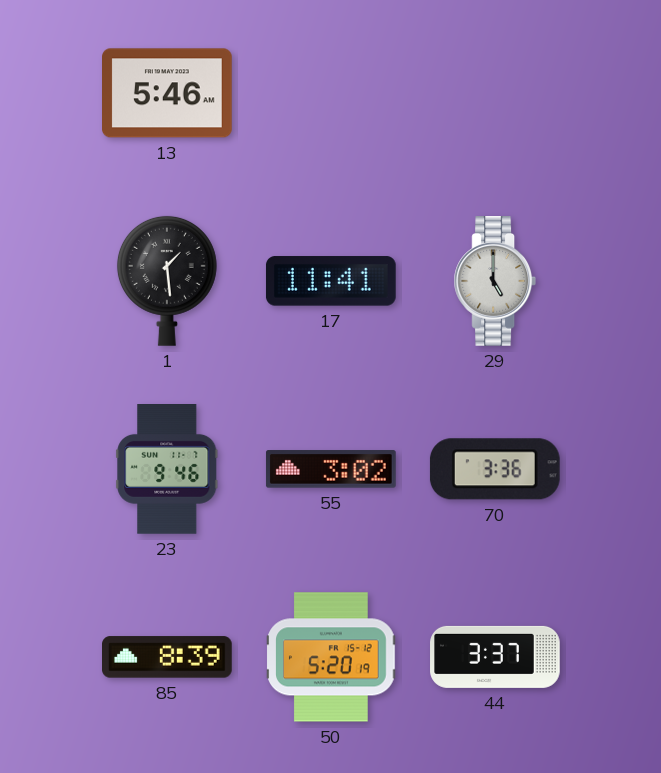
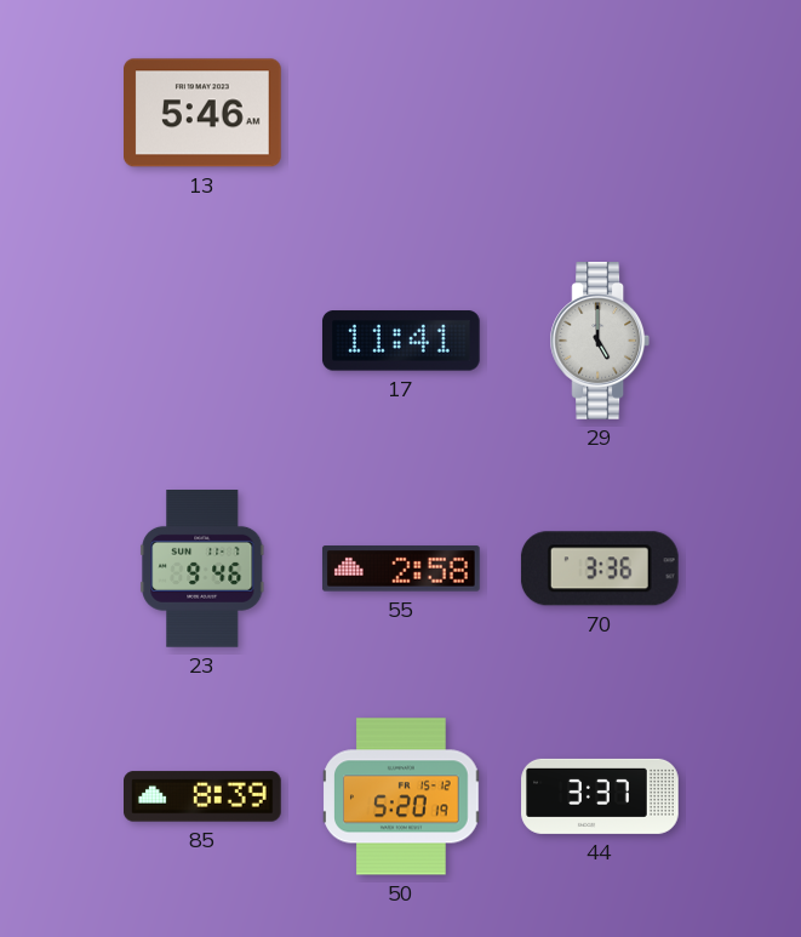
1: 1:29 -> none (167, 281)
55: 3:02 -> 2:58 (401, 569)
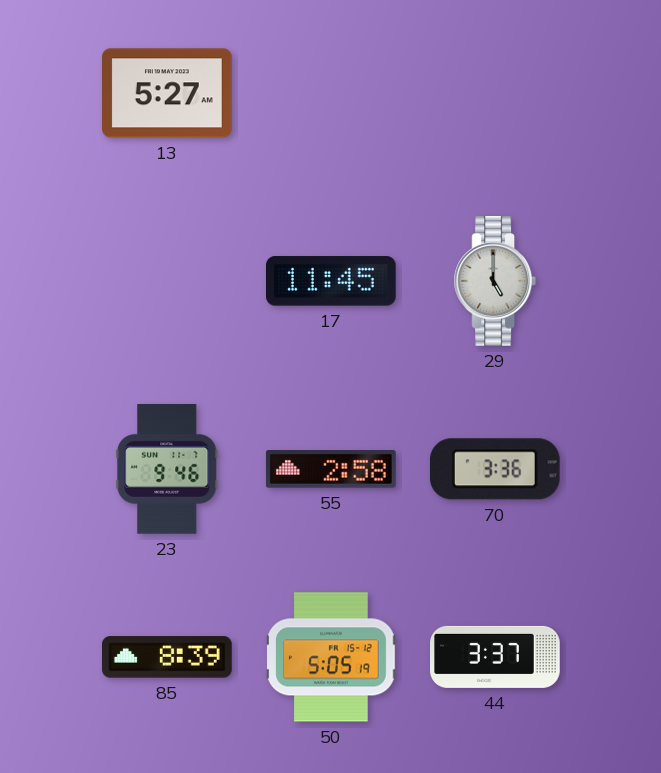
13: 5:46 -> 5:27 (168, 93)
17: 11:41 -> 11:45 (331, 281)
50: 5:20 -> 5:05 (331, 657)
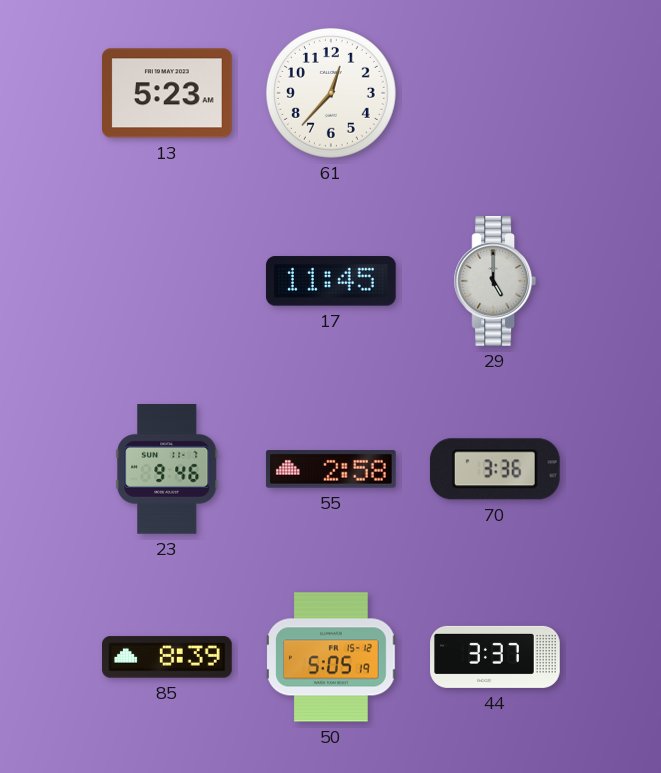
13: 5:27 -> 5:23 (168, 93)
61: none -> 12:37 (331, 93)
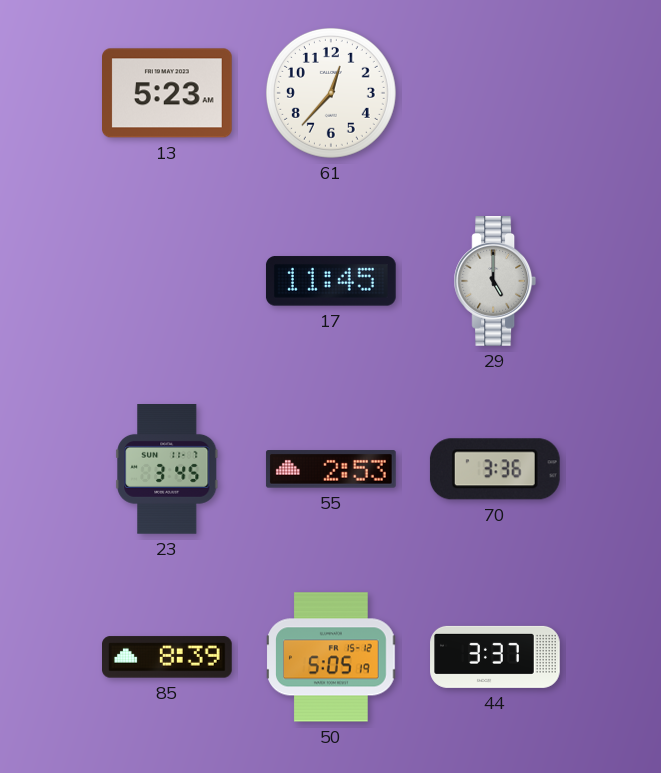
23: 9:46 -> 3:45 (167, 470)
55: 2:58 -> 2:53 (331, 469)
